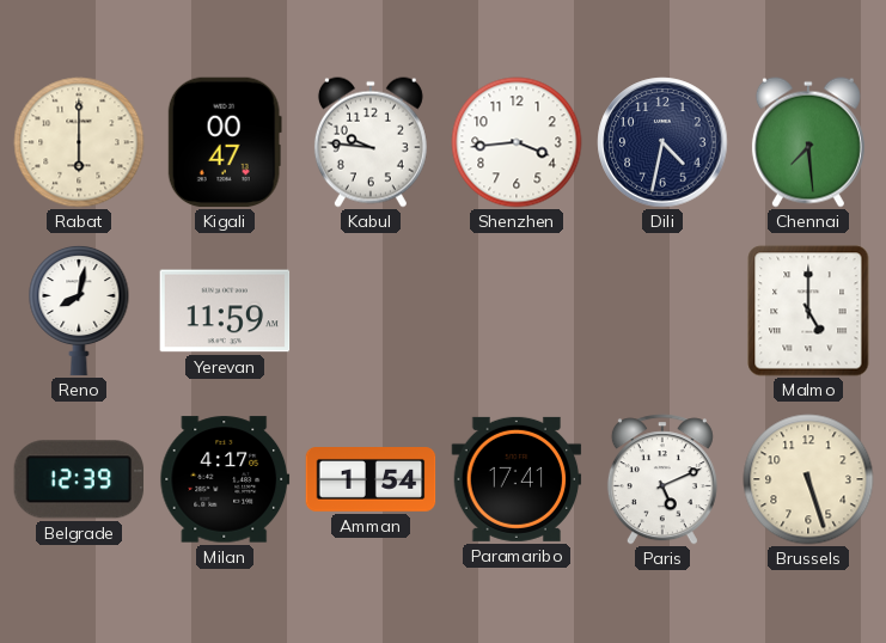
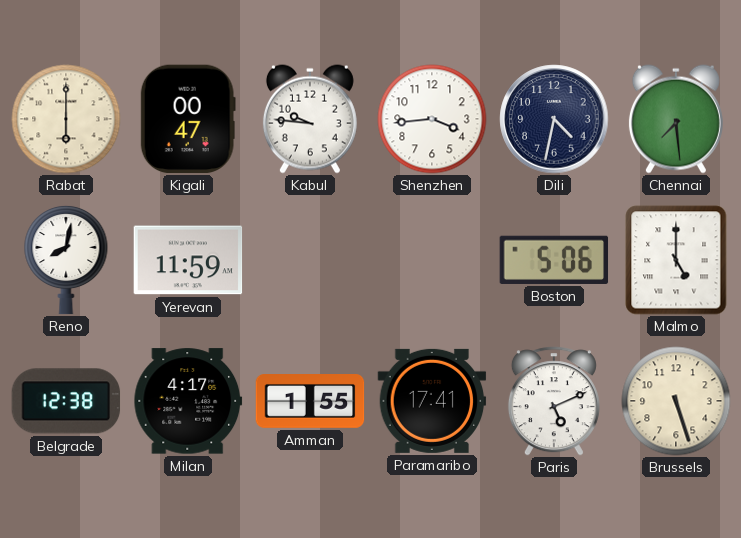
Boston: none -> 5:06 (554, 260)
Belgrade: 12:39 -> 12:38 (66, 401)
Amman: 1:54 -> 1:55 (310, 402)
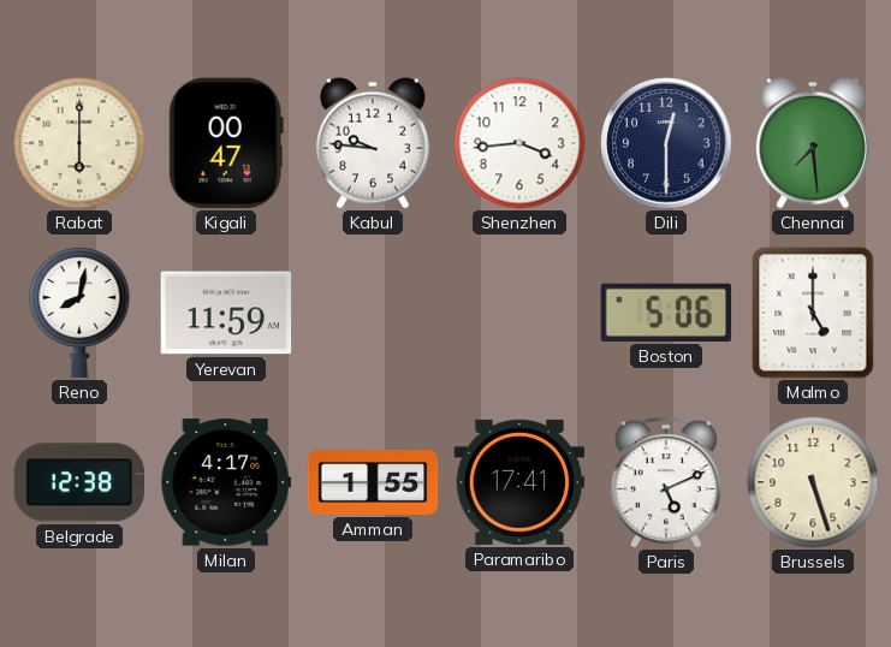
Dili: 4:32 -> 12:30 (666, 143)
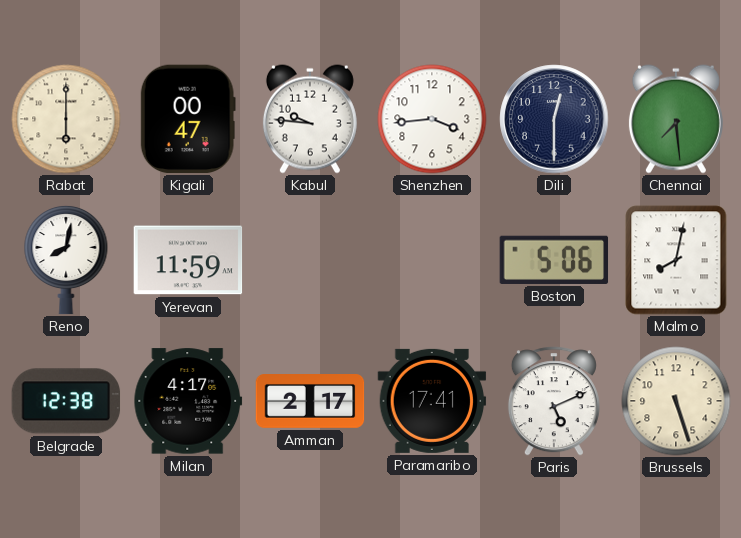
Malmo: 5:00 -> 8:02 (676, 260)
Amman: 1:55 -> 2:17 (310, 402)
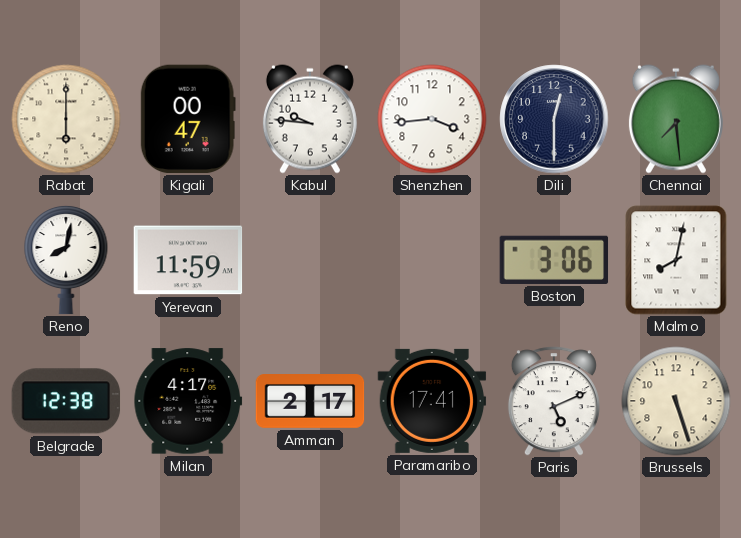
Boston: 5:06 -> 3:06 (554, 260)
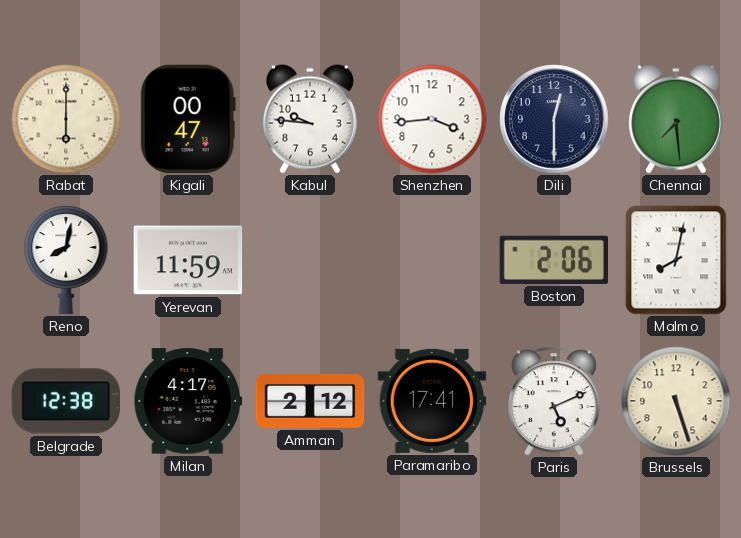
Boston: 3:06 -> 2:06 (554, 260)
Amman: 2:17 -> 2:12 (310, 402)
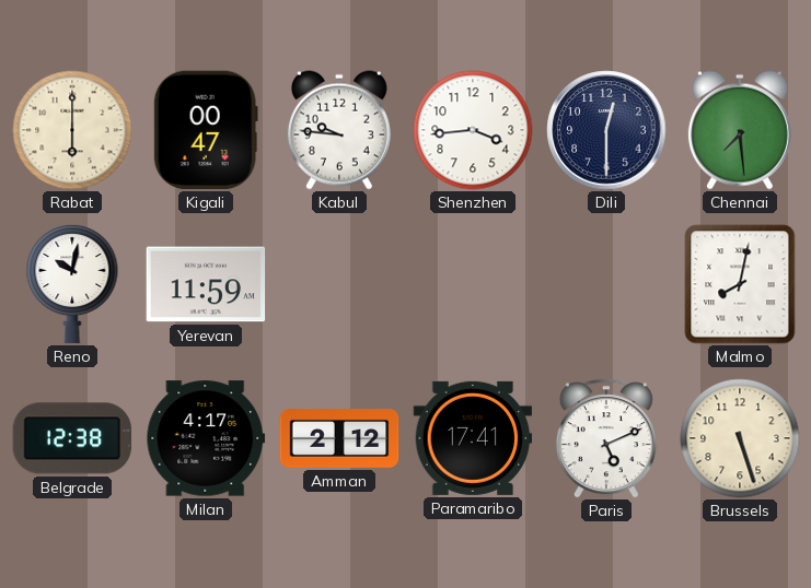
Reno: 8:02 -> 10:02 (72, 284)
Boston: 2:06 -> none (554, 260)
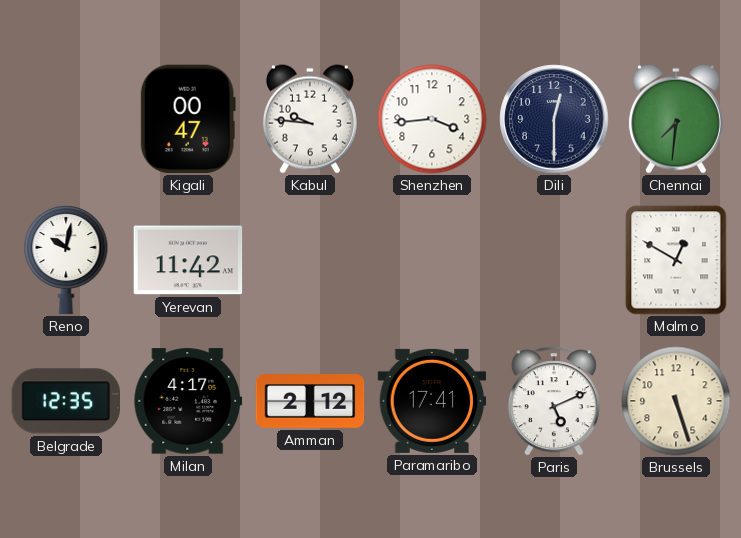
Rabat: 6:00 -> none (72, 130)
Chennai: 7:29 -> 7:31 (676, 119)
Yerevan: 11:59 -> 11:42 (188, 260)
Malmo: 8:02 -> 12:50 (676, 260)
Belgrade: 12:38 -> 12:35 (66, 401)
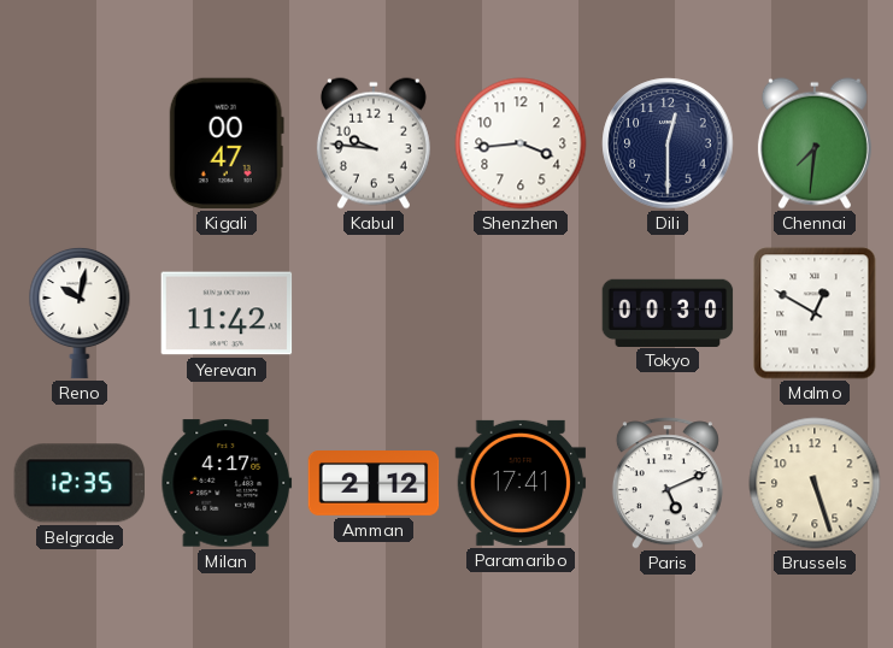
Tokyo: none -> 00:30 (668, 312)
